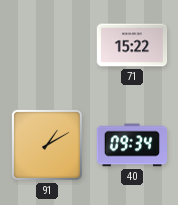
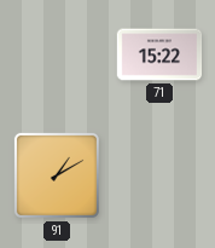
40: 09:34 -> none (131, 145)
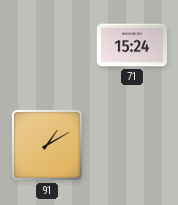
71: 15:22 -> 15:24 (132, 45)
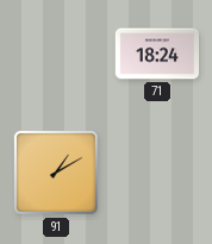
71: 15:24 -> 18:24 (157, 54)
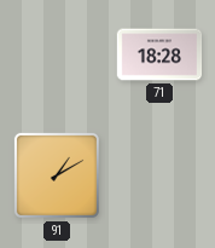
71: 18:24 -> 18:28 (159, 54)
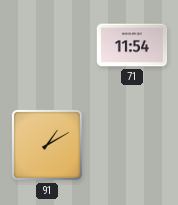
71: 18:28 -> 11:54 (132, 45)
